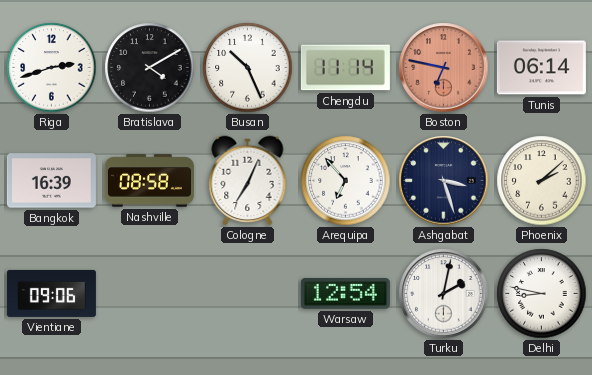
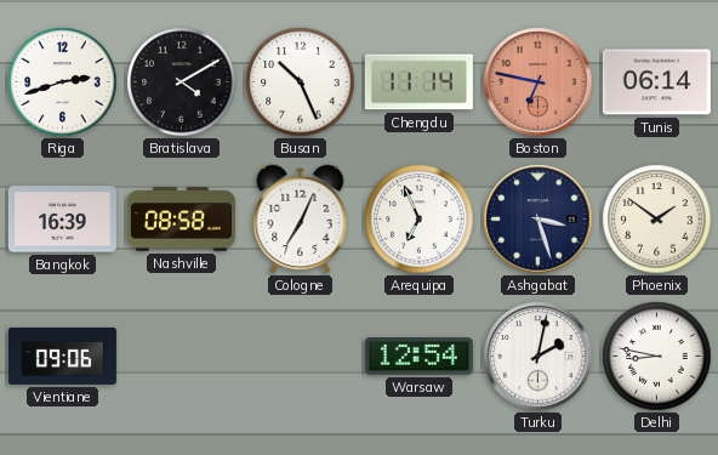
Arequipa: 6:53 -> 6:56 (420, 220)
Phoenix: 2:08 -> 1:51 (657, 220)
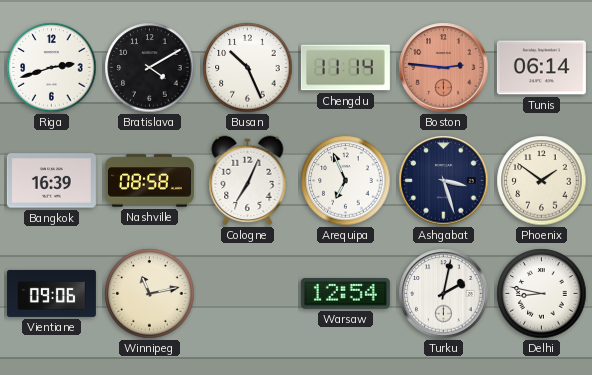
Boston: 6:47 -> 2:46 (444, 68)
Winnipeg: none -> 11:13 (150, 294)
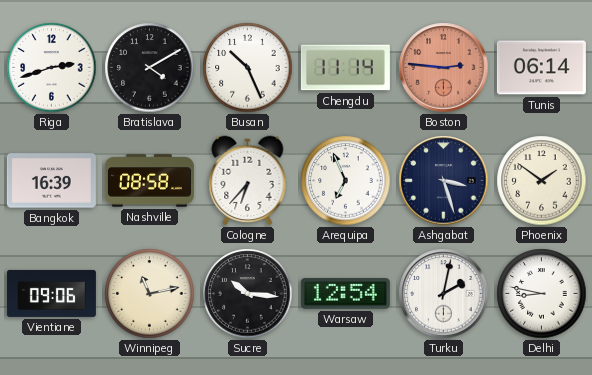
Cologne: 7:04 -> 6:37 (248, 181)
Sucre: none -> 10:16 (248, 294)
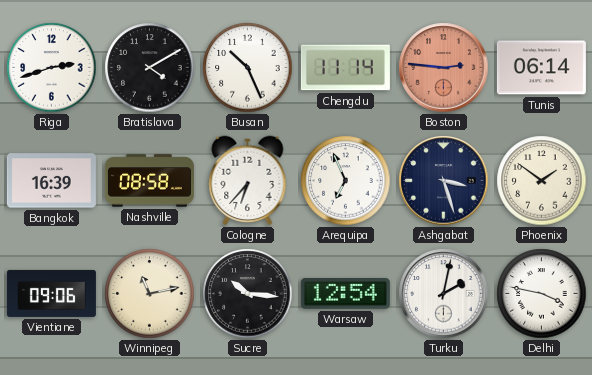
Delhi: 8:47 -> 3:47 (542, 294)
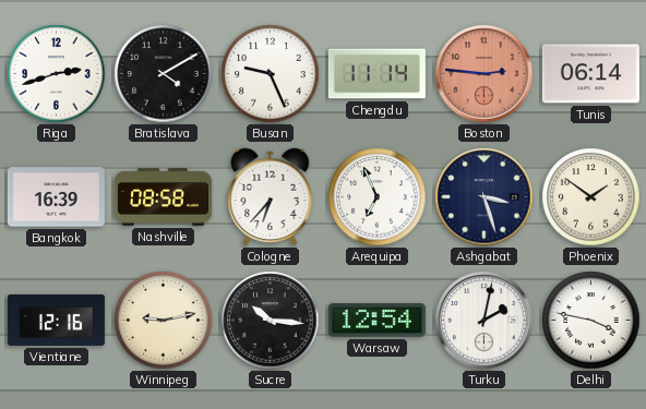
Busan: 10:26 -> 9:26 (271, 74)
Vientiane: 09:06 -> 12:16 (56, 320)
Winnipeg: 11:13 -> 9:13 (164, 321)
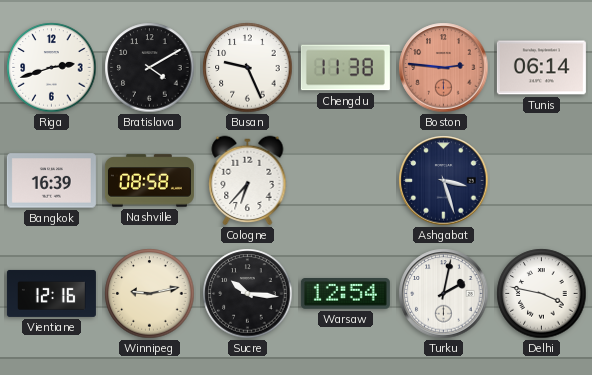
Chengdu: 11:14 -> 11:38 (345, 68)
Arequipa: 6:56 -> none (378, 197)
Phoenix: 1:51 -> none (591, 197)
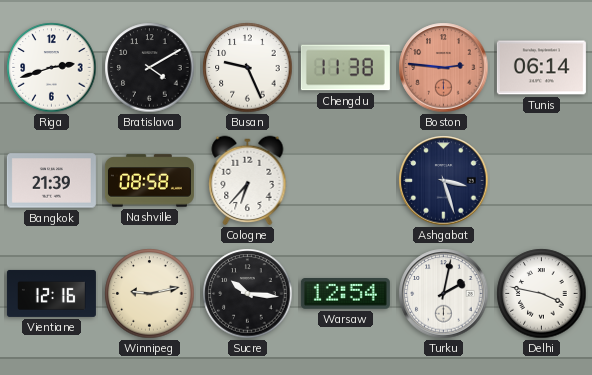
Bangkok: 16:39 -> 21:39 (51, 181)
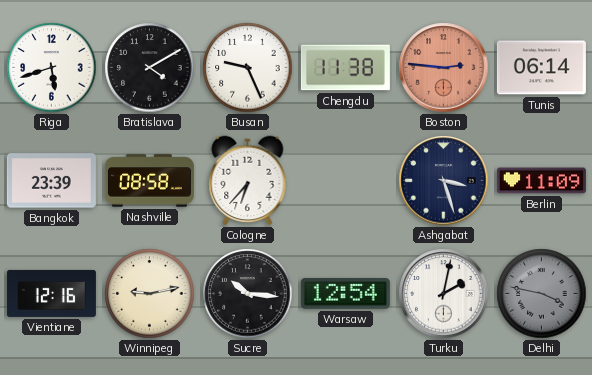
Riga: 2:42 -> 5:42 (52, 68)
Bangkok: 21:39 -> 23:39 (51, 181)
Berlin: none -> 11:09 (541, 181)
Delhi dial: white -> grey (542, 294)
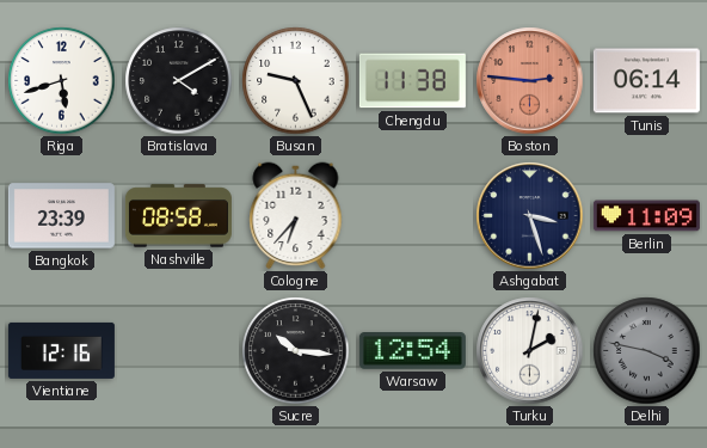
Winnipeg: 9:13 -> none (150, 294)
